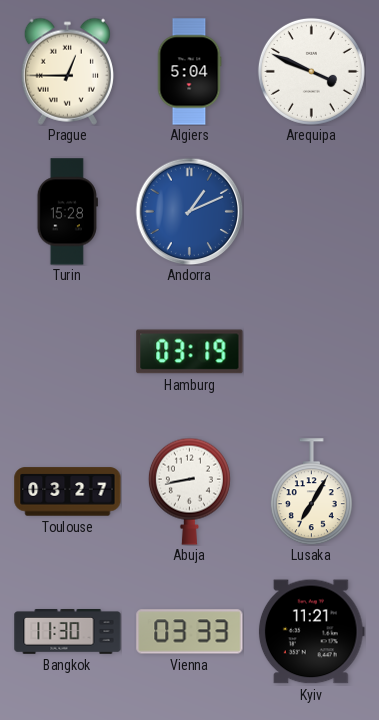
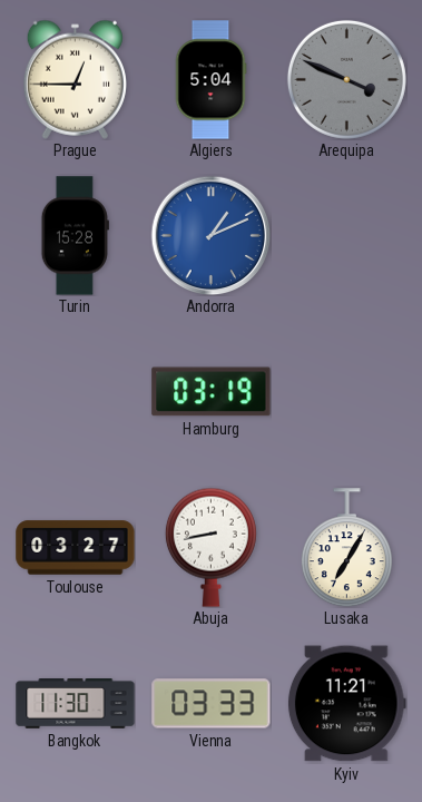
Arequipa dial: white -> grey (346, 79)
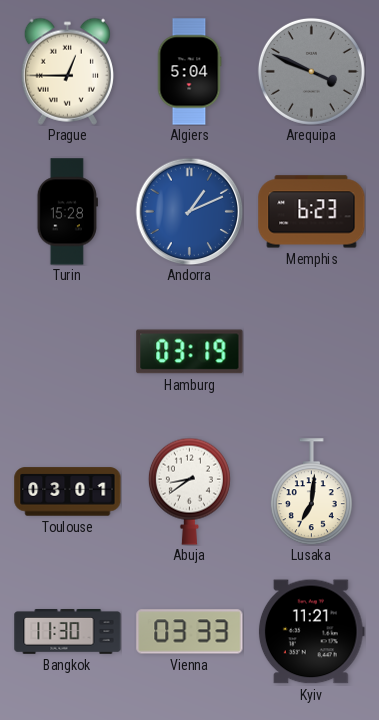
Memphis: none -> 6:23 (312, 212)
Toulouse: 03:27 -> 03:01 (68, 492)
Abuja: 8:43 -> 8:39 (189, 491)
Lusaka: 7:05 -> 7:01 (311, 492)
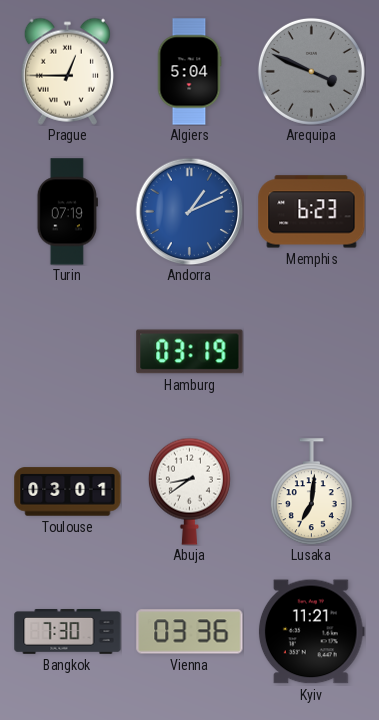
Turin: 15:28 -> 07:19 (67, 212)
Bangkok: 11:30 -> 7:30 (68, 632)
Vienna: 03:33 -> 03:36 (190, 632)
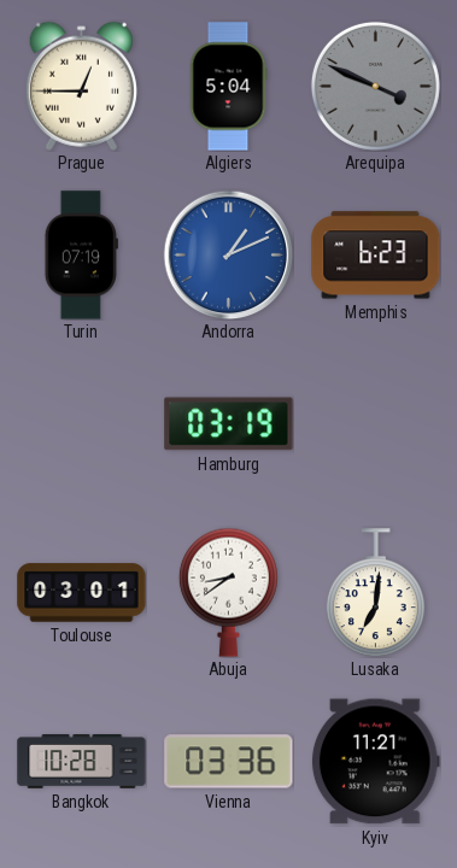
Bangkok: 7:30 -> 10:28 (82, 762)
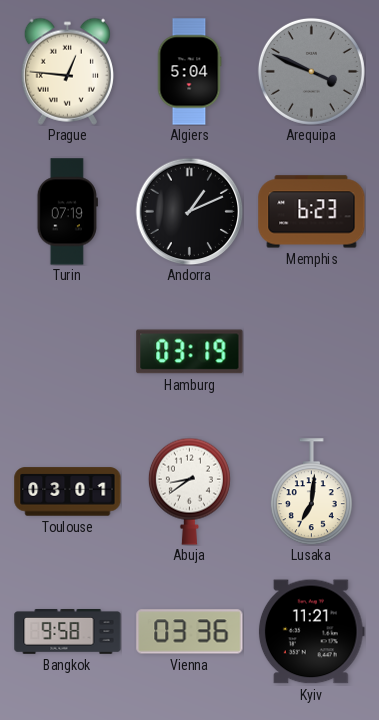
Prague: 12:45 -> 12:46 (67, 71)
Andorra dial: blue -> black (189, 211)
Bangkok: 10:28 -> 9:58 (68, 632)
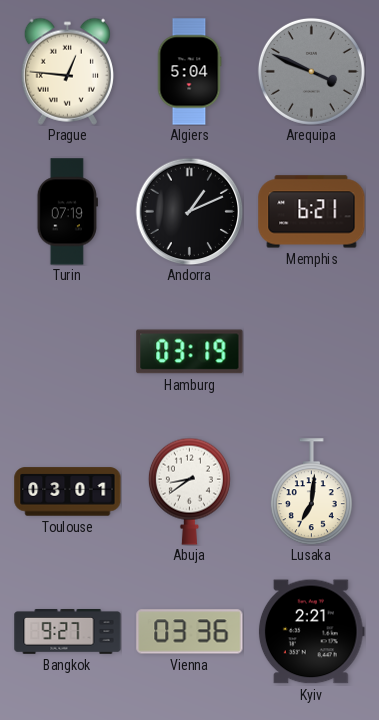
Memphis: 6:23 -> 6:21 (312, 212)
Bangkok: 9:58 -> 9:27 (68, 632)
Kyiv: 11:21 -> 2:21 (311, 632)
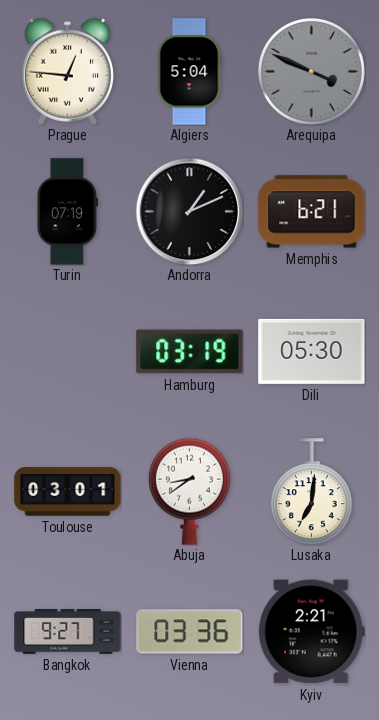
Dili: none -> 05:30 (312, 351)
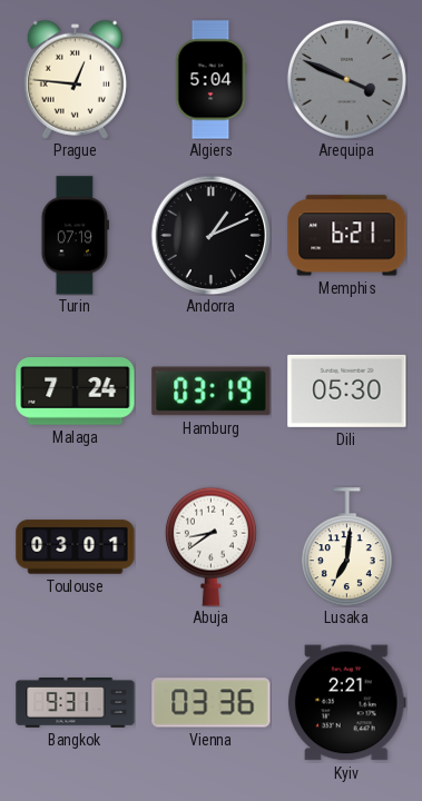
Malaga: none -> 7:24 (76, 392)
Bangkok: 9:27 -> 9:31 (76, 703)
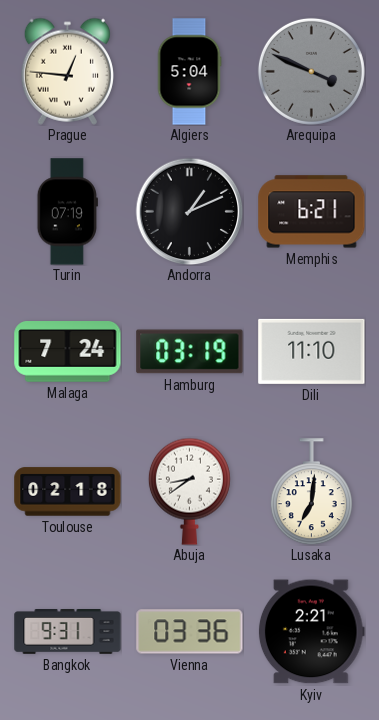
Dili: 05:30 -> 11:10 (312, 351)
Toulouse: 03:01 -> 02:18 (68, 492)
